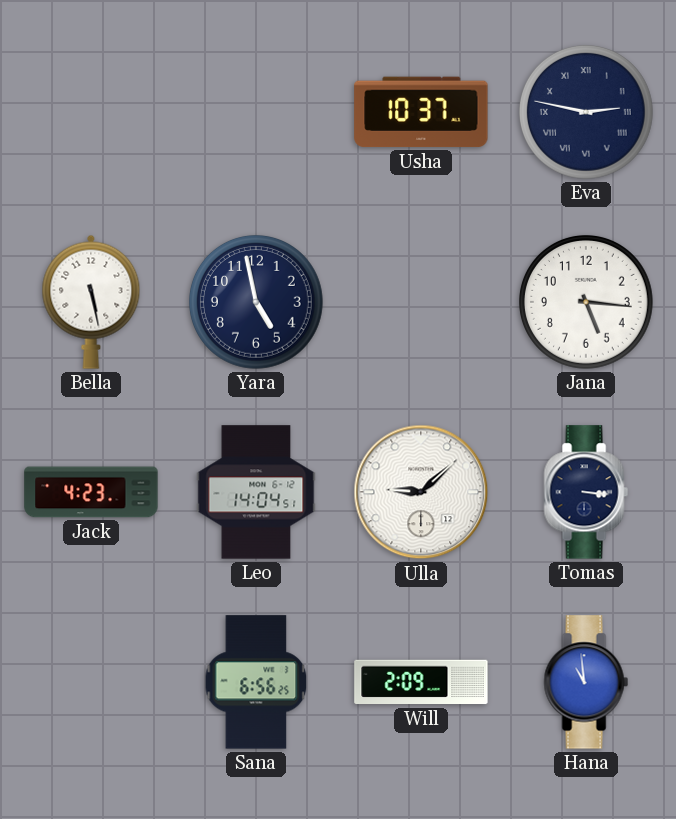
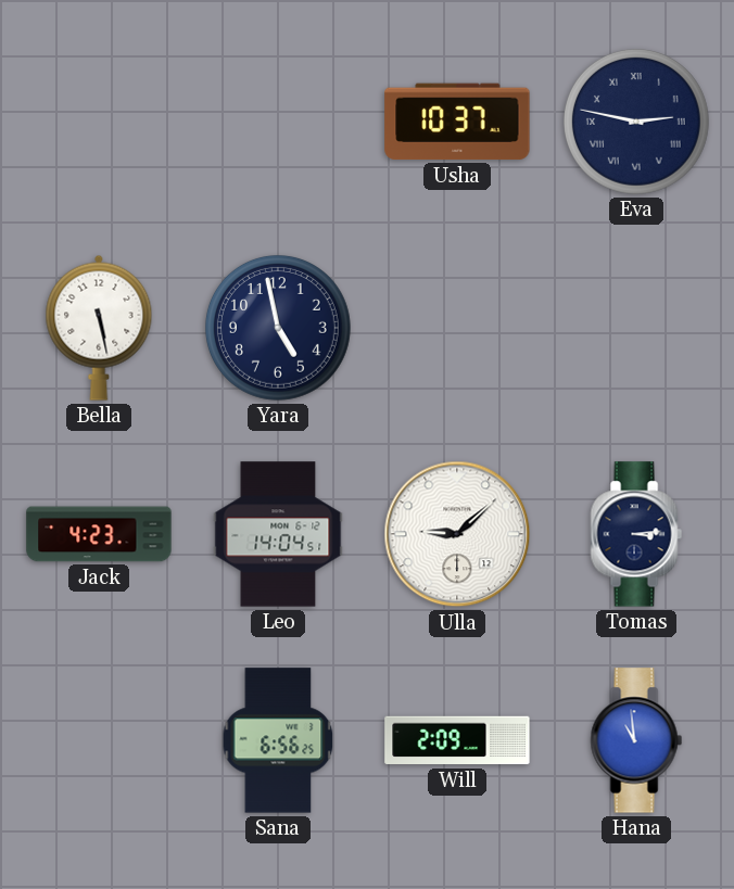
Jana: 5:16 -> none (587, 303)
Tomas: 3:16 -> 3:14 (636, 534)
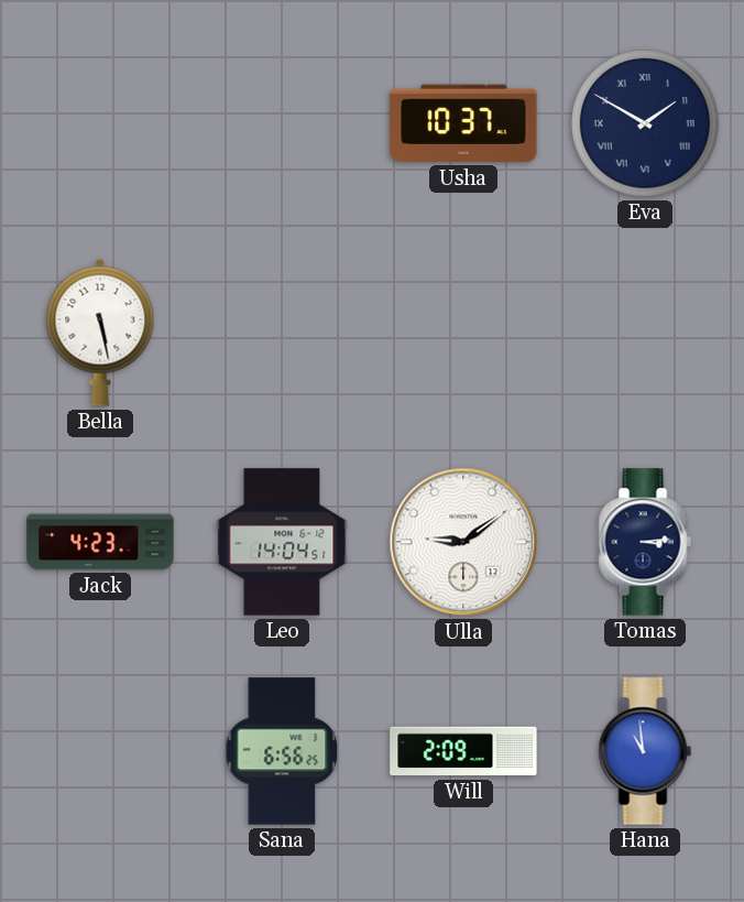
Eva: 2:47 -> 1:50 (646, 124)
Yara: 4:58 -> none (279, 329)
Ulla: 9:08 -> 9:09 (463, 542)
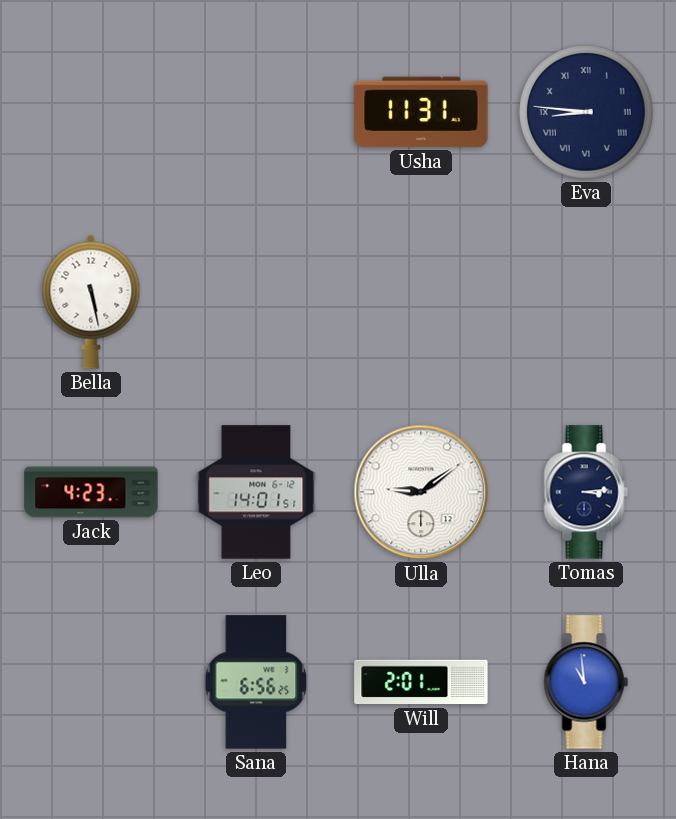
Usha: 10:37 -> 11:31 (421, 112)
Eva: 1:50 -> 8:46 (587, 113)
Leo: 14:04 -> 14:01 (256, 492)
Will: 2:09 -> 2:01 (421, 682)
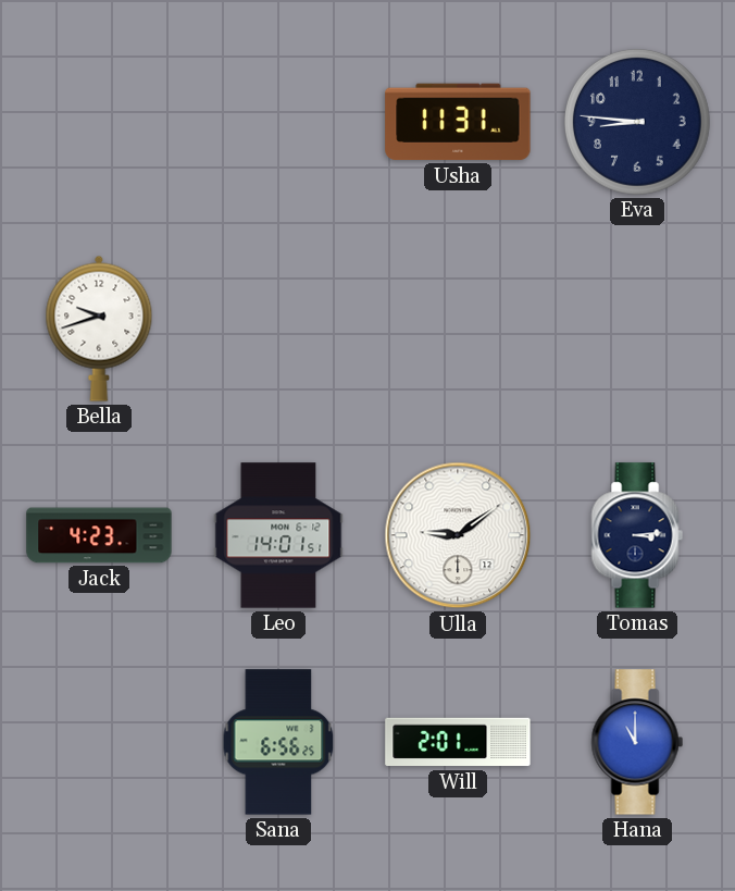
Eva numerals: Roman -> Arabic (638, 123)
Bella: 5:28 -> 9:42 (99, 329)
Hana: 10:59 -> 11:00 (637, 742)
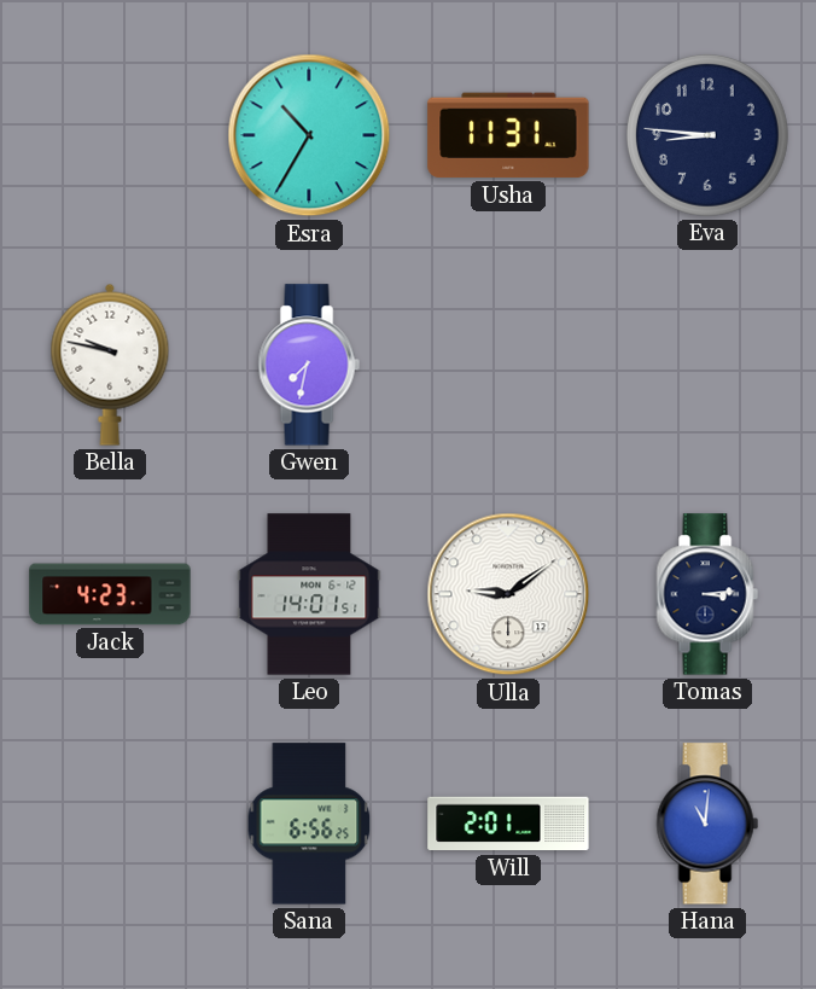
Esra: none -> 10:35 (309, 135)
Bella: 9:42 -> 9:47 (110, 365)
Gwen: none -> 7:32 (309, 365)
Hana: 11:00 -> 11:01 (707, 824)
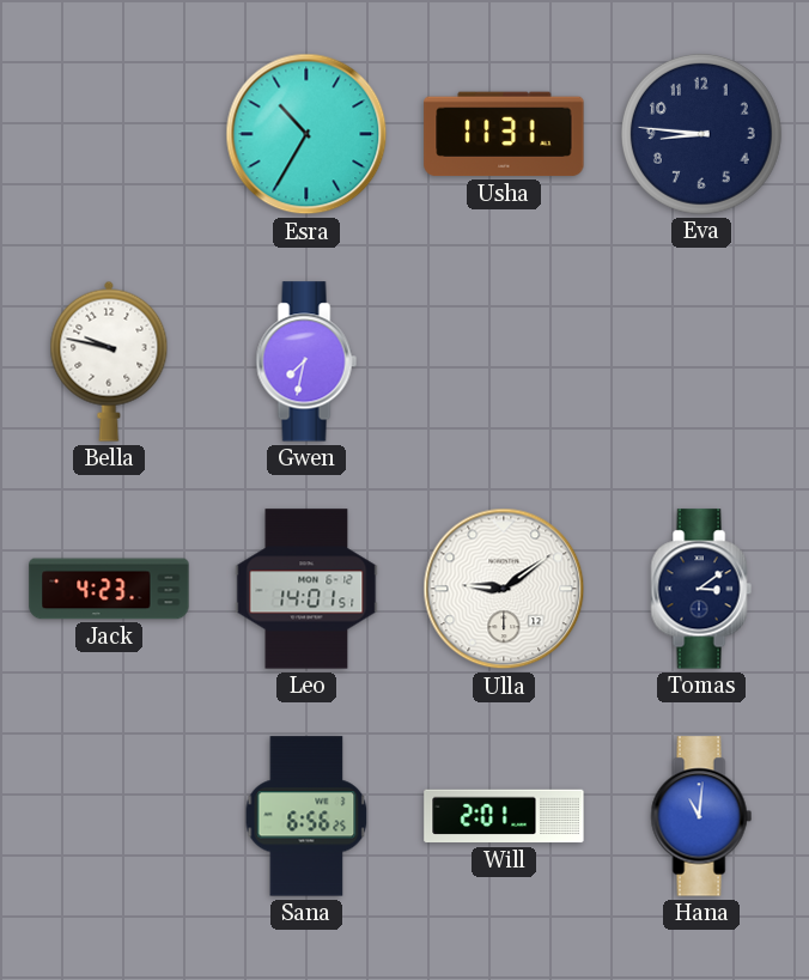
Tomas: 3:14 -> 3:09 (701, 589)
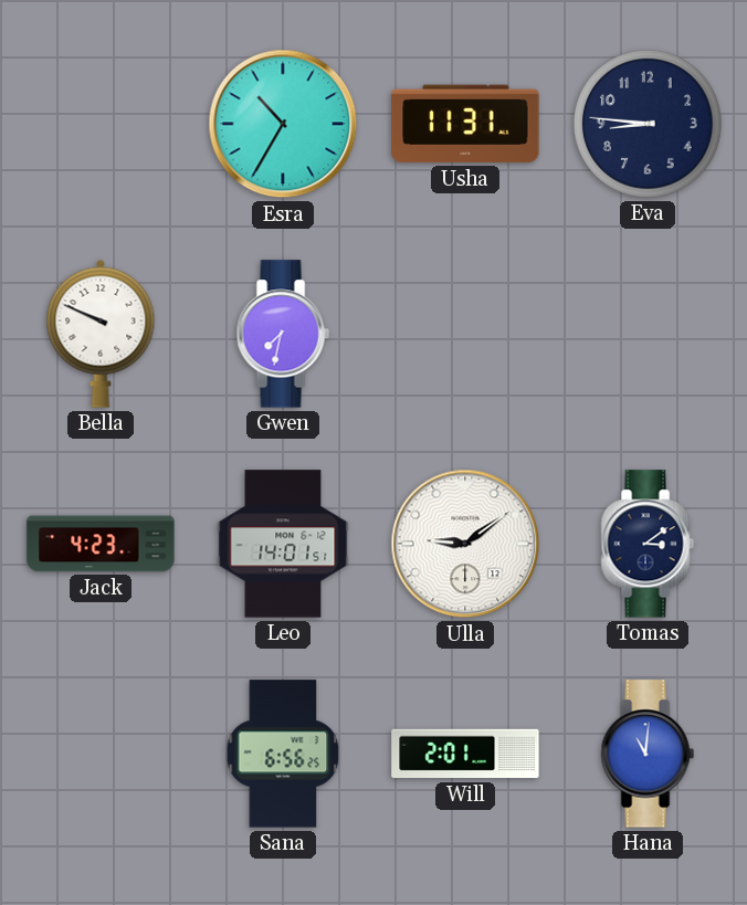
Bella: 9:47 -> 9:49 (101, 334)
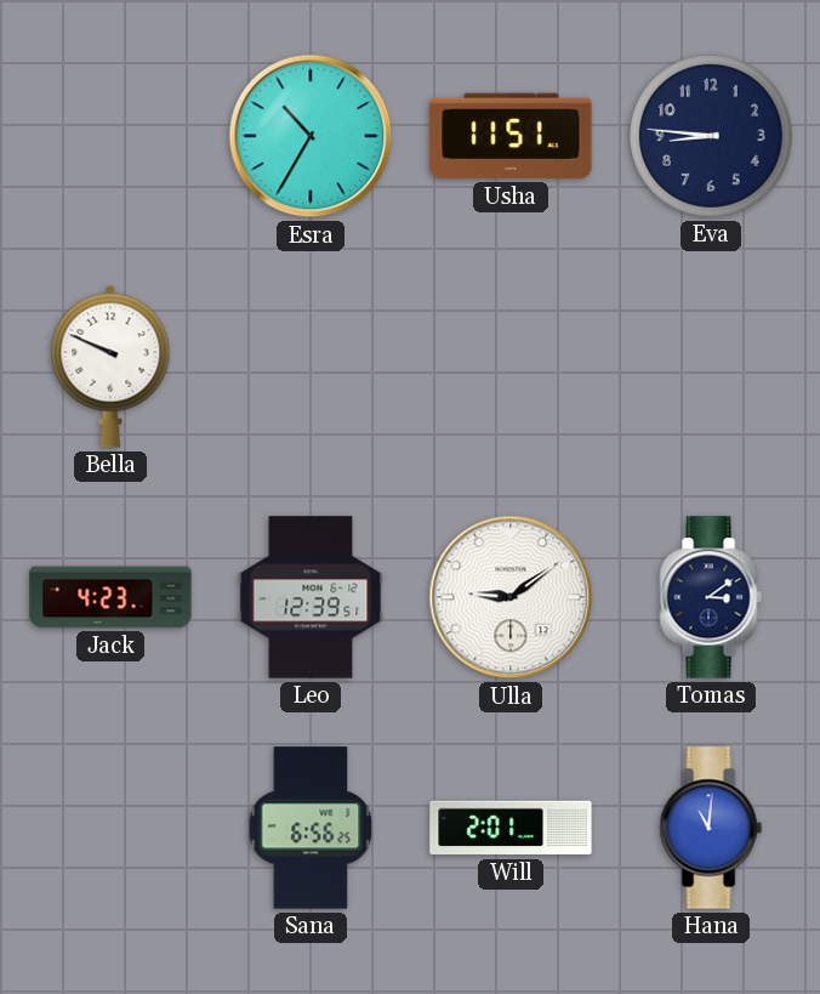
Usha: 11:31 -> 11:51 (511, 136)
Gwen: 7:32 -> none (283, 334)
Leo: 14:01 -> 12:39 (311, 597)
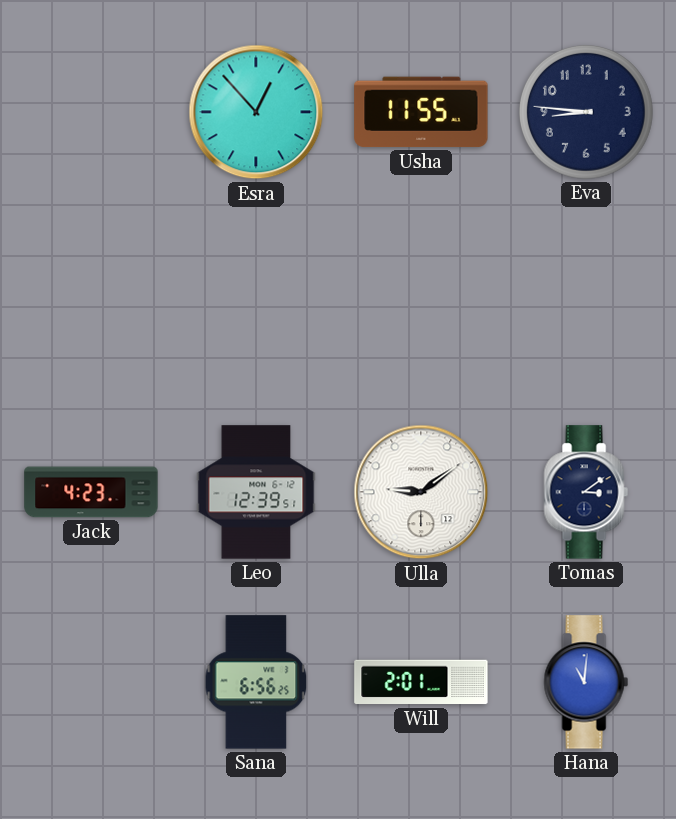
Esra: 10:35 -> 12:53 (256, 112)
Usha: 11:51 -> 11:55 (421, 112)
Bella: 9:49 -> none (110, 367)
